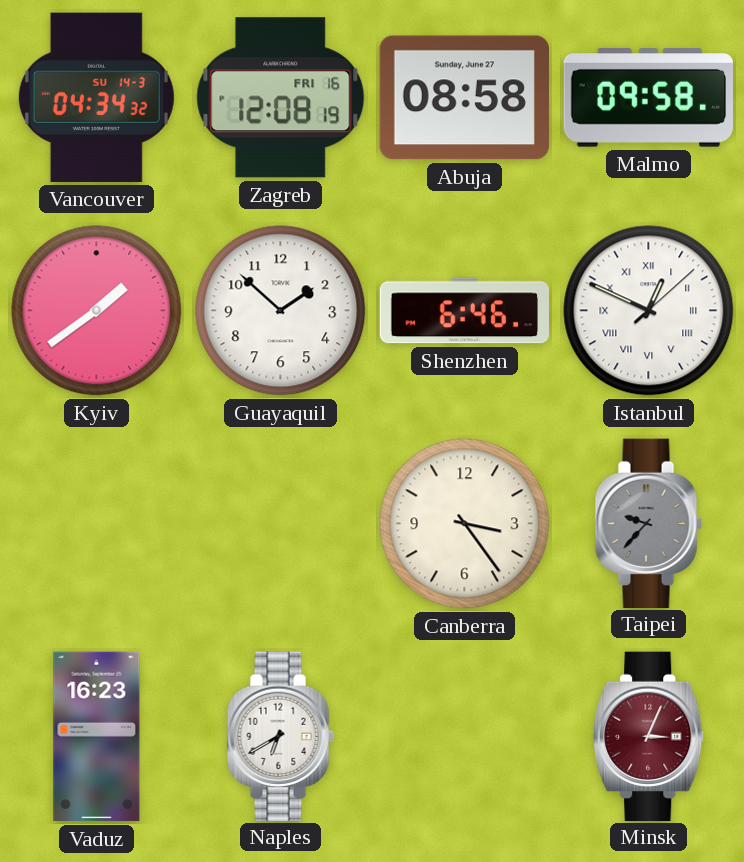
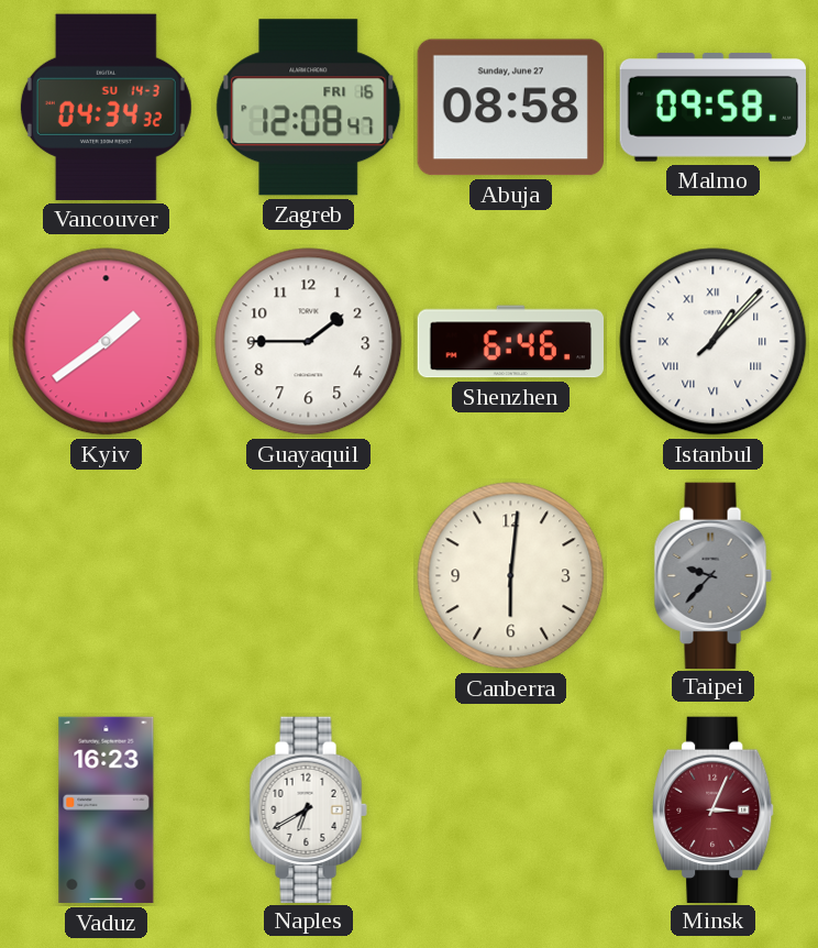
Zagreb: 12:08:19 -> 12:08:47 (309, 108)
Guayaquil: 1:52 -> 1:45 (309, 342)
Istanbul: 12:49 -> 1:07 (714, 342)
Canberra: 3:24 -> 6:01 (511, 576)
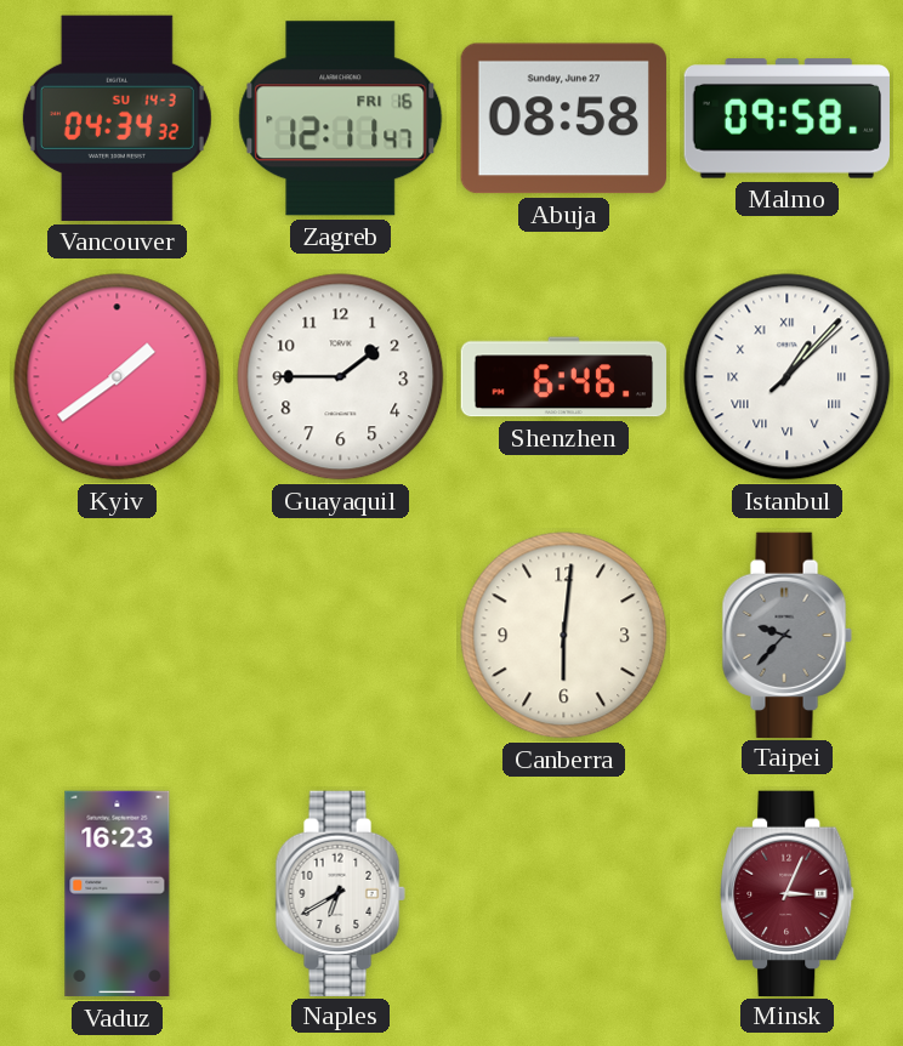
Zagreb: 12:08 -> 12:11 (341, 119)
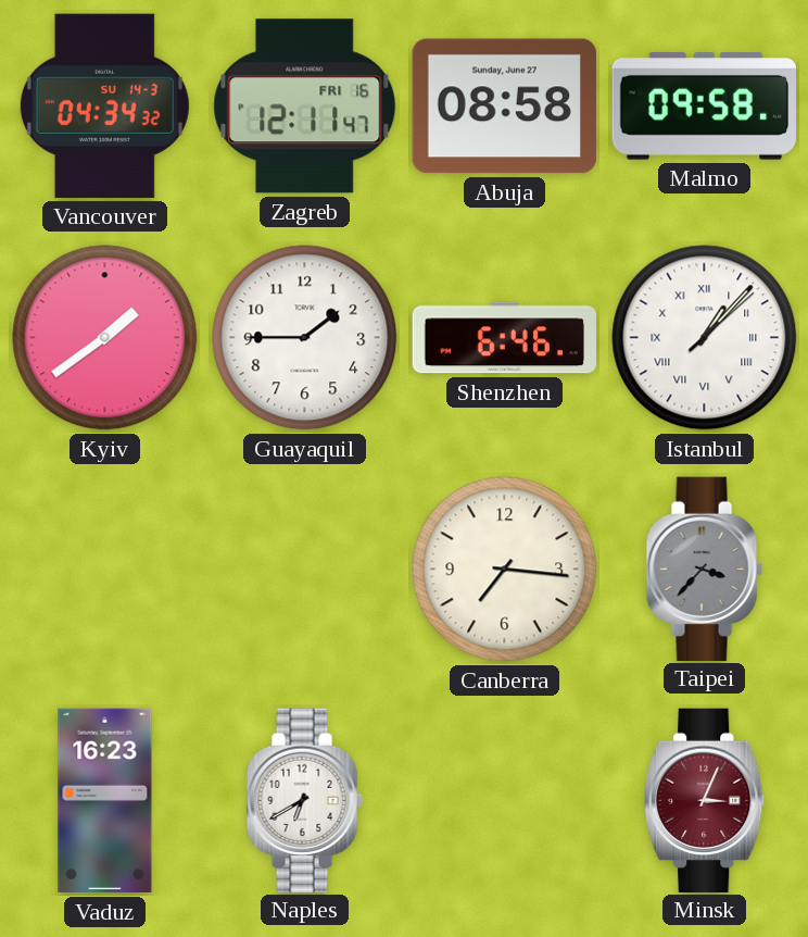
Canberra: 6:01 -> 7:16 (505, 570)
Taipei: 9:37 -> 3:37 (704, 569)
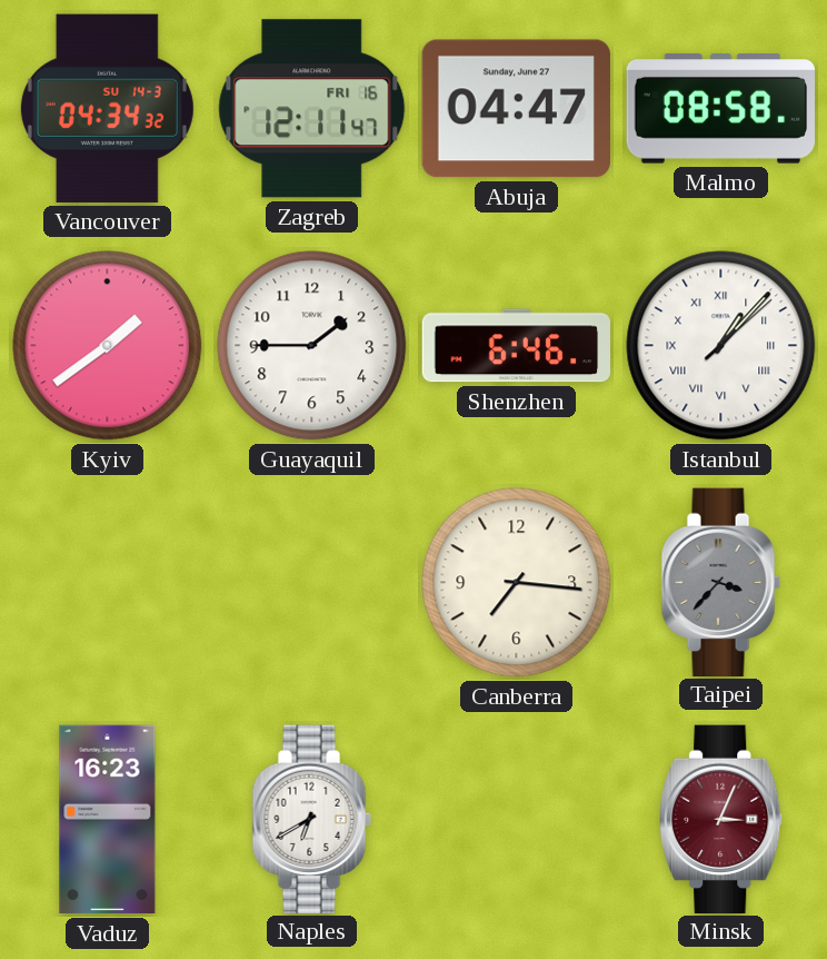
Abuja: 08:58 -> 04:47 (516, 109)
Malmo: 09:58 -> 08:58 (720, 109)
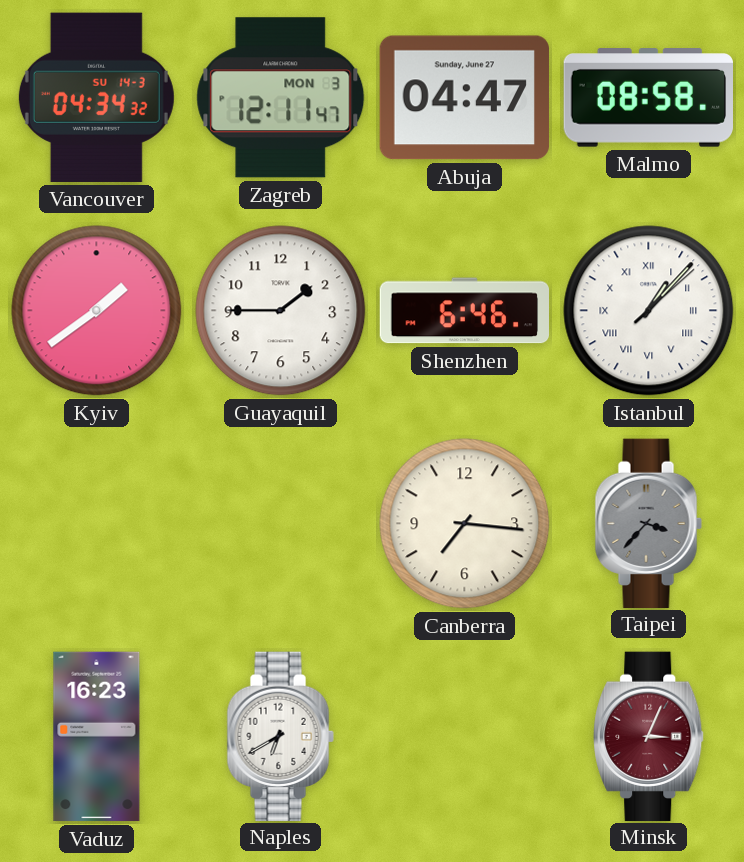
Zagreb date: FRI 16 -> MON 3 (281, 98)
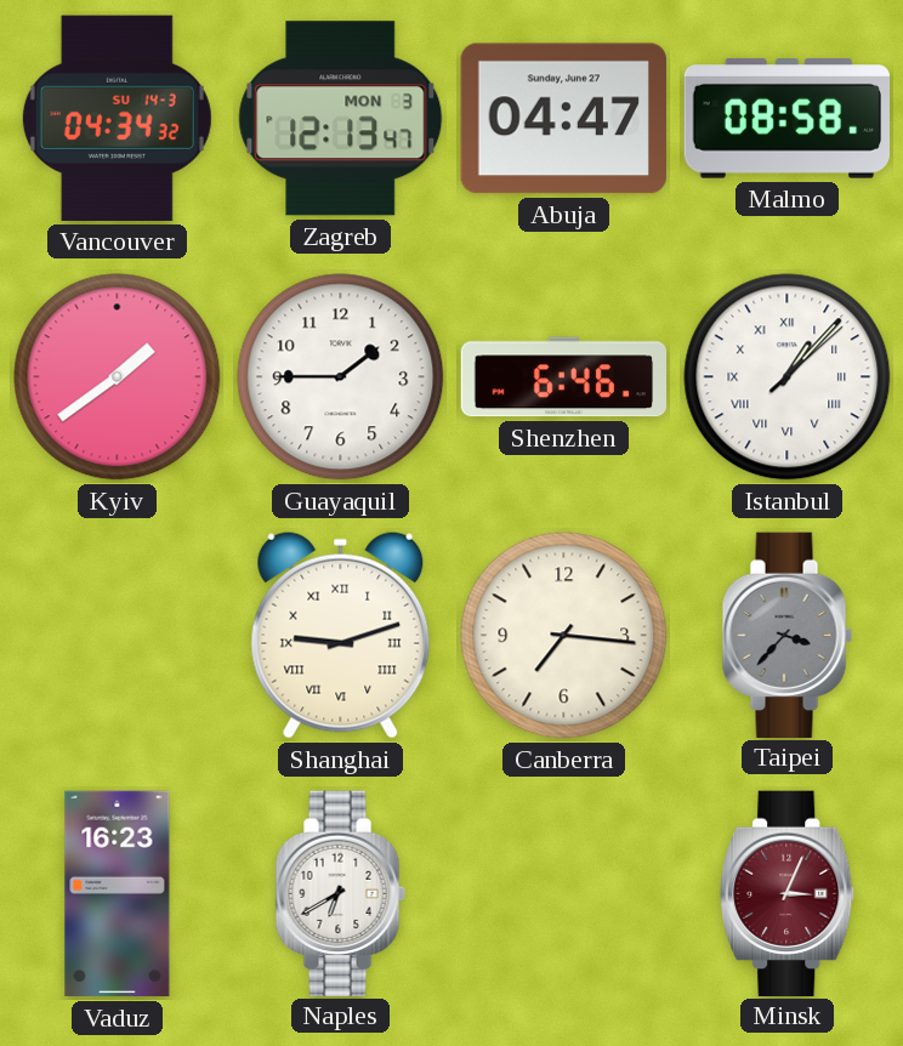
Zagreb: 12:11 -> 12:13 (341, 119)
Shanghai: none -> 9:12 (341, 635)
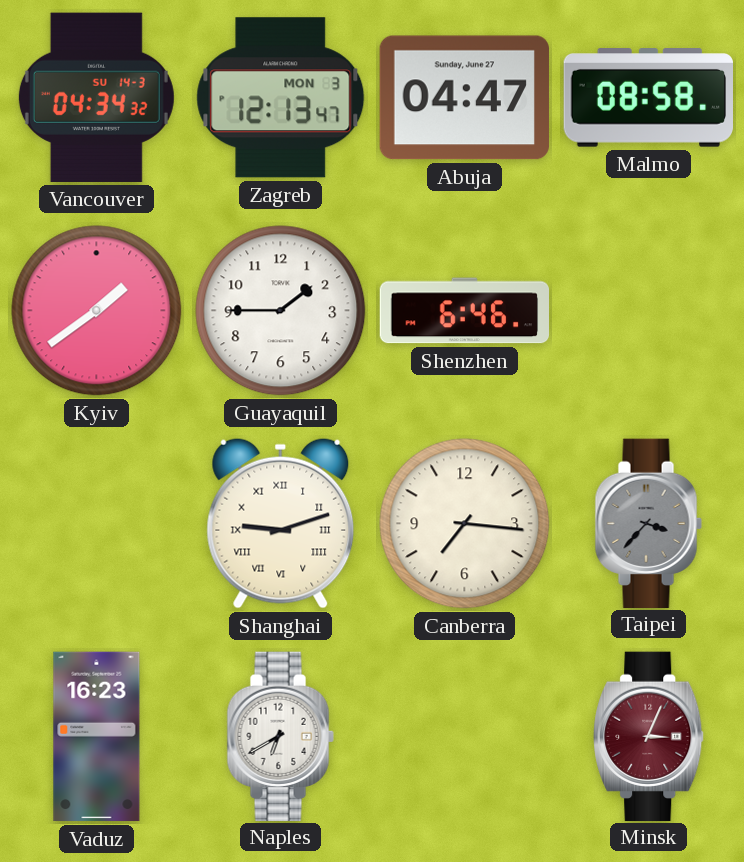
Istanbul: 1:07 -> none (788, 377)
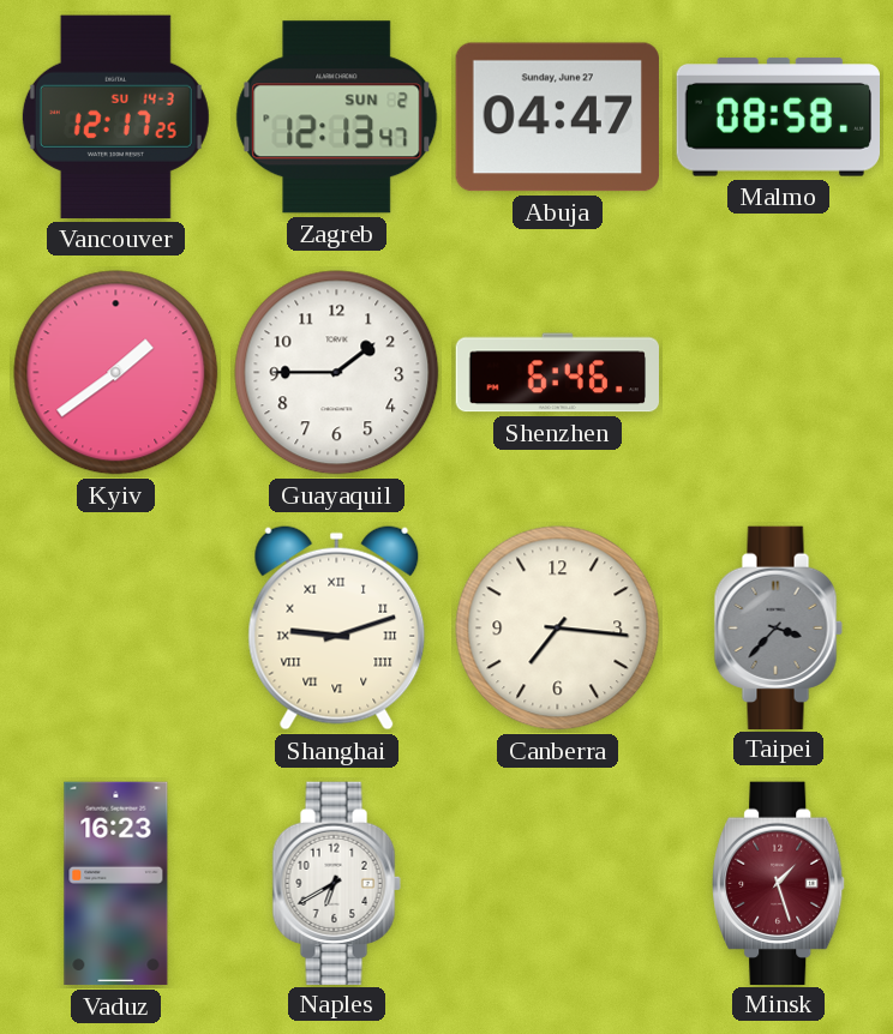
Vancouver: 04:34 -> 12:17 (115, 116)
Zagreb date: MON 3 -> SUN 2 (337, 118)
Minsk: 3:04 -> 1:27 (779, 883)
